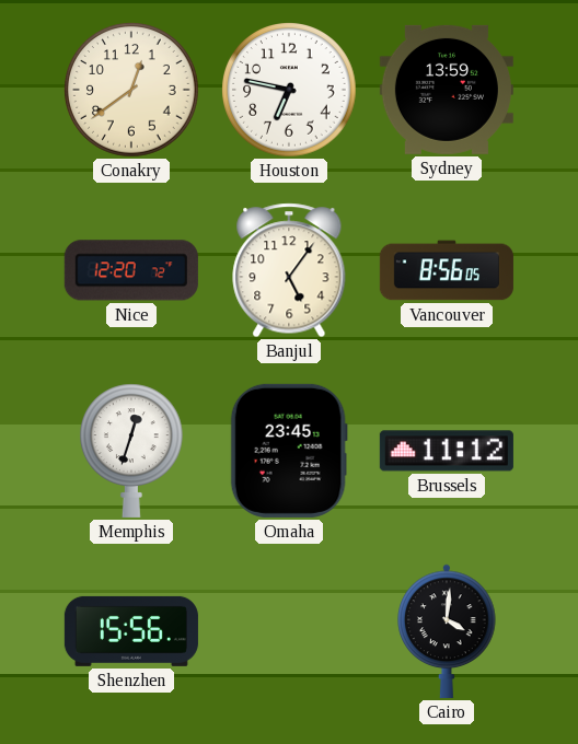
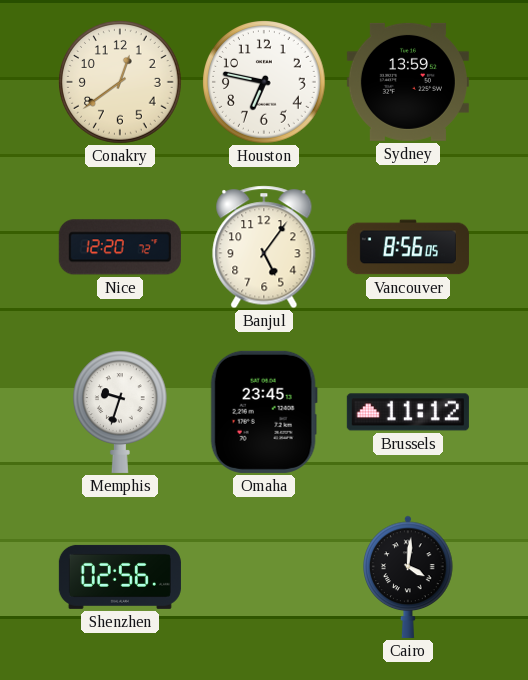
Memphis: 12:33 -> 9:33 (121, 412)
Shenzhen: 15:56 -> 02:56 (120, 577)
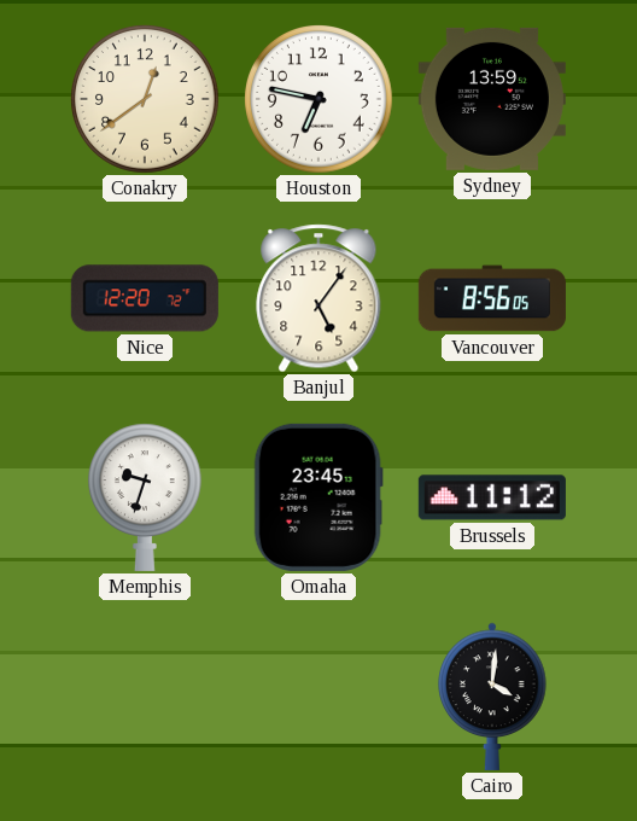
Shenzhen: 02:56 -> none (120, 577)
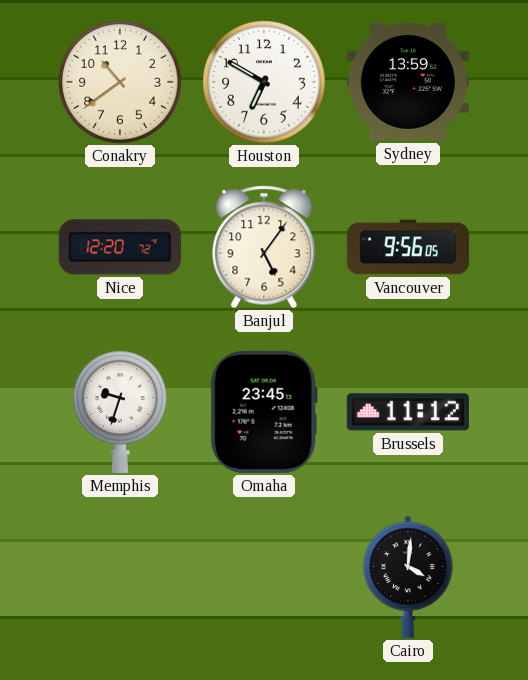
Conakry: 12:39 -> 10:39 (120, 82)
Houston: 6:47 -> 6:50 (264, 82)
Vancouver: 8:56 -> 9:56 (408, 247)
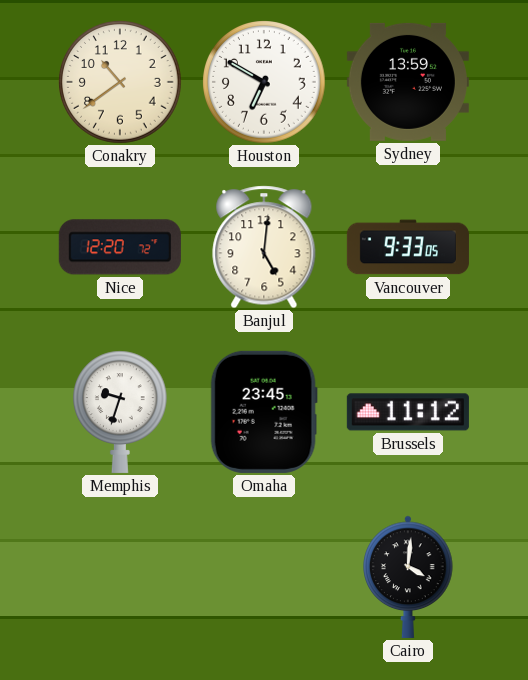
Banjul: 5:06 -> 5:01 (264, 247)
Vancouver: 9:56 -> 9:33 (408, 247)
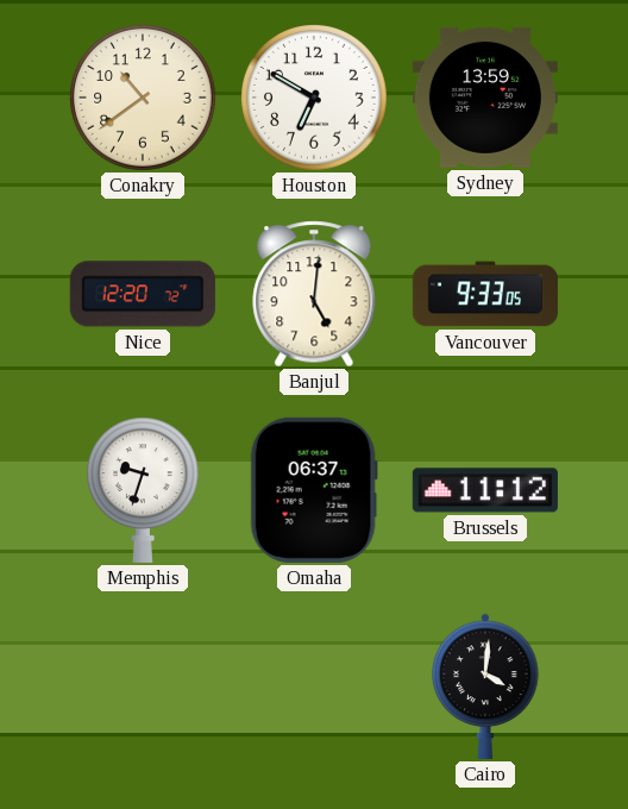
Omaha: 23:45 -> 06:37 (314, 490)
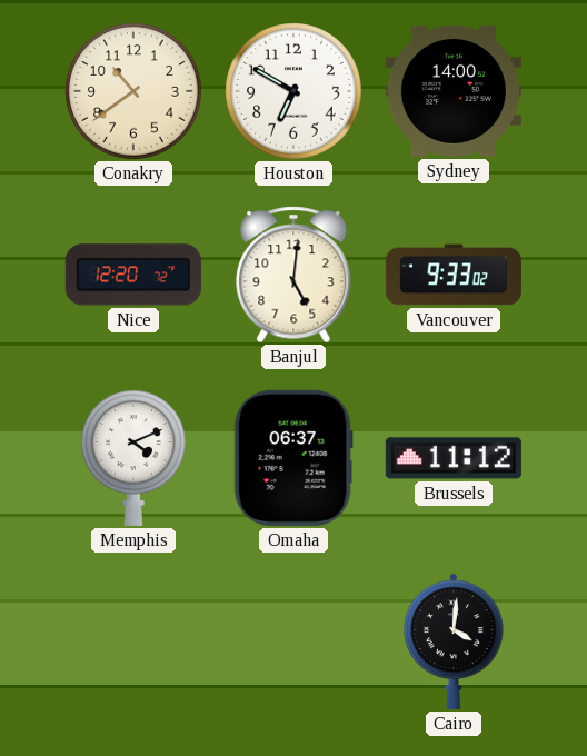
Sydney: 13:59 -> 14:00 (454, 91)
Vancouver: 9:33:05 -> 9:33:02 (454, 275)
Memphis: 9:33 -> 4:11 (135, 458)
